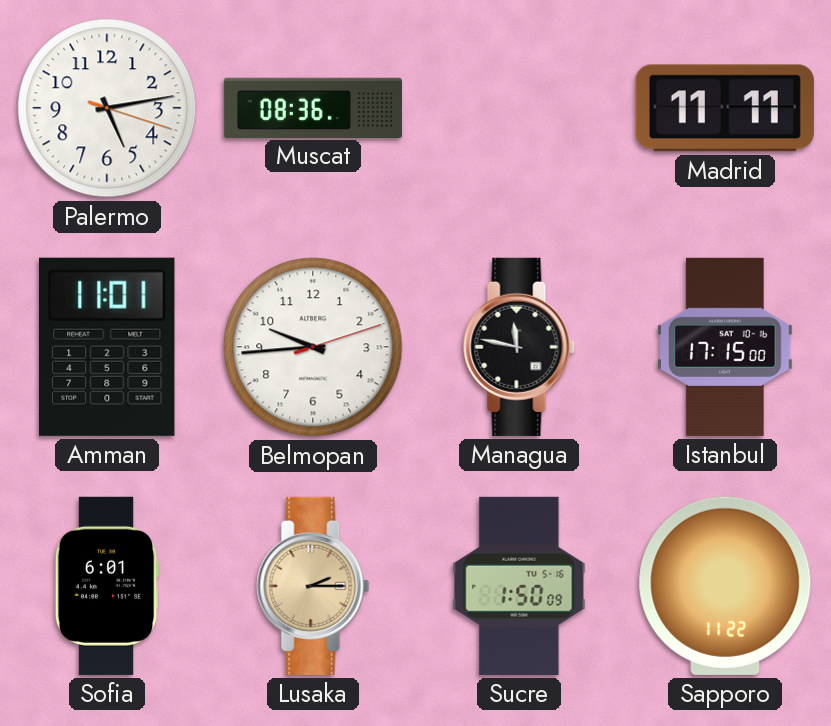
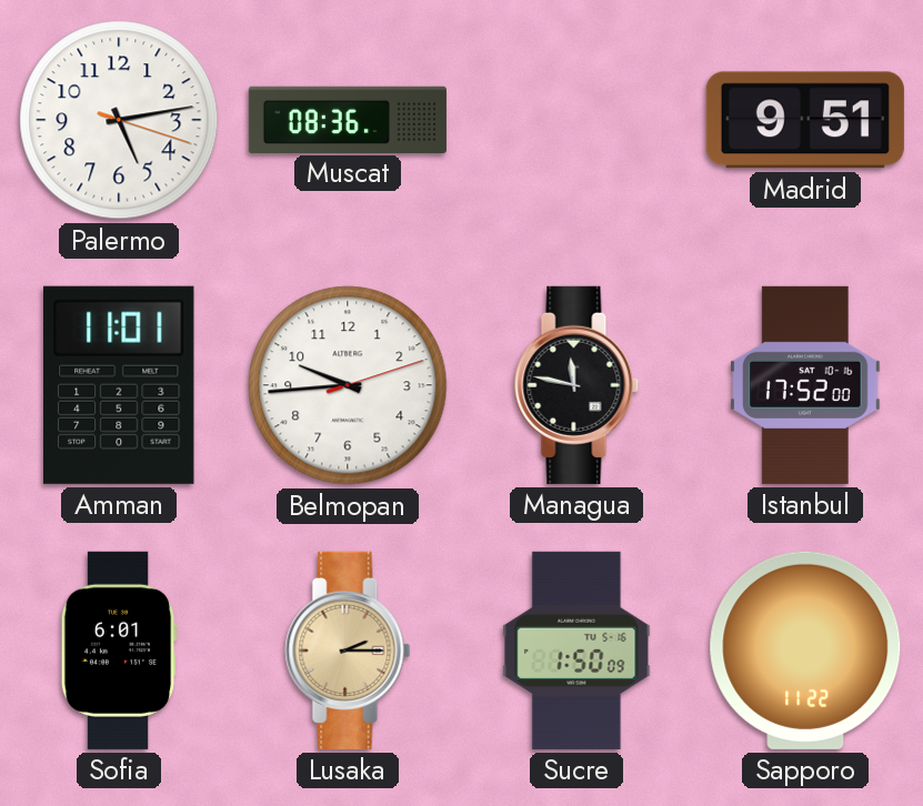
Madrid: 11:11 -> 9:51 (805, 120)
Istanbul: 17:15 -> 17:52 (805, 385)
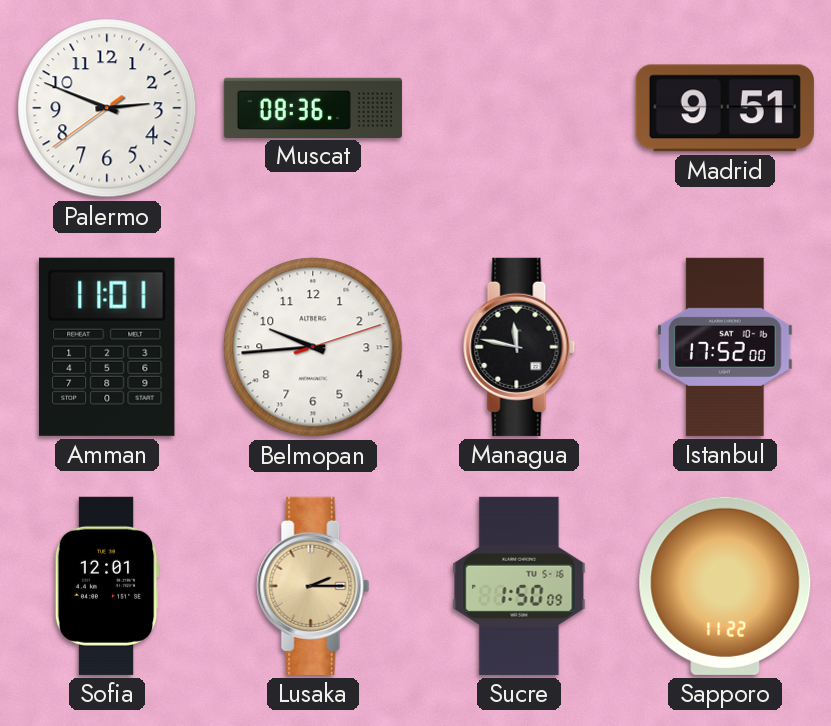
Palermo: 5:13 -> 2:48 (107, 108)
Sofia: 6:01 -> 12:01 (107, 586)
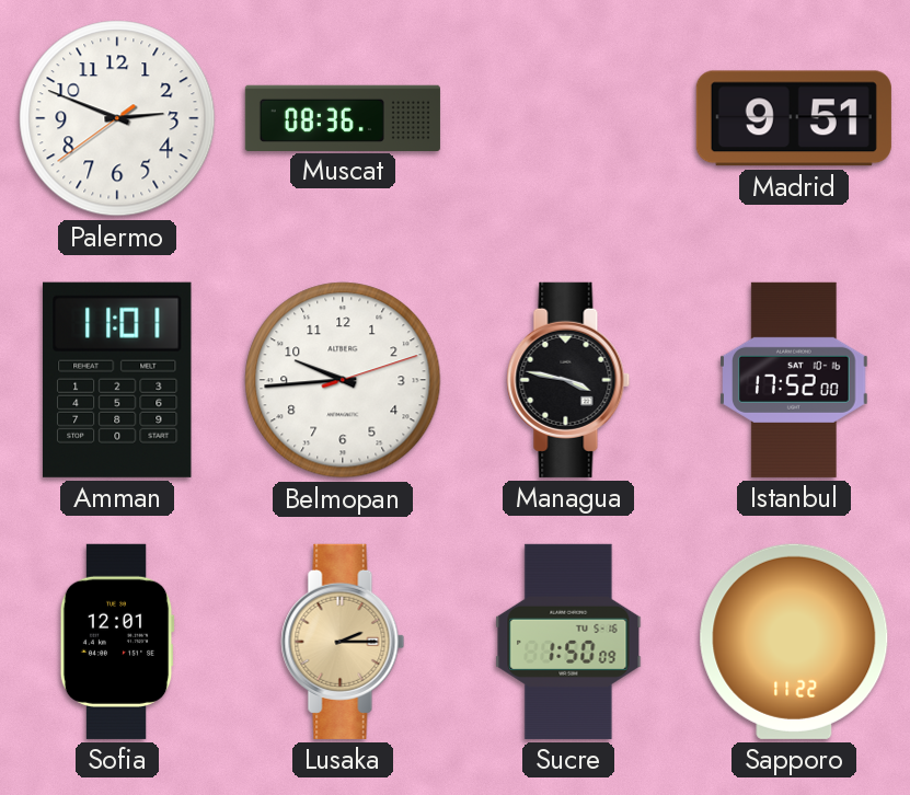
Managua: 11:47 -> 3:47 (568, 380)
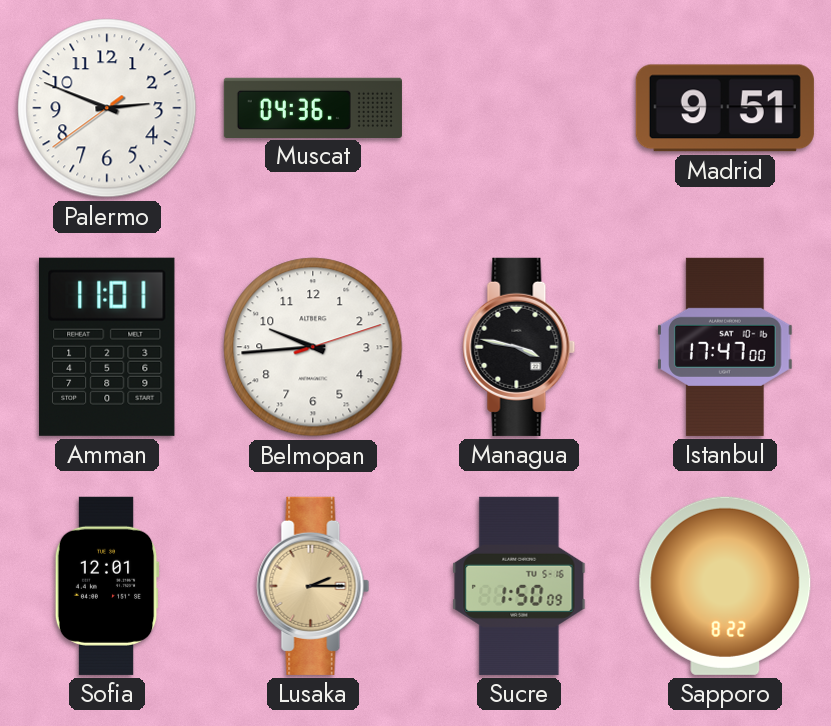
Muscat: 08:36 -> 04:36 (313, 107)
Istanbul: 17:52 -> 17:47 (725, 347)
Sapporo: 11:22 -> 8:22 (725, 586)
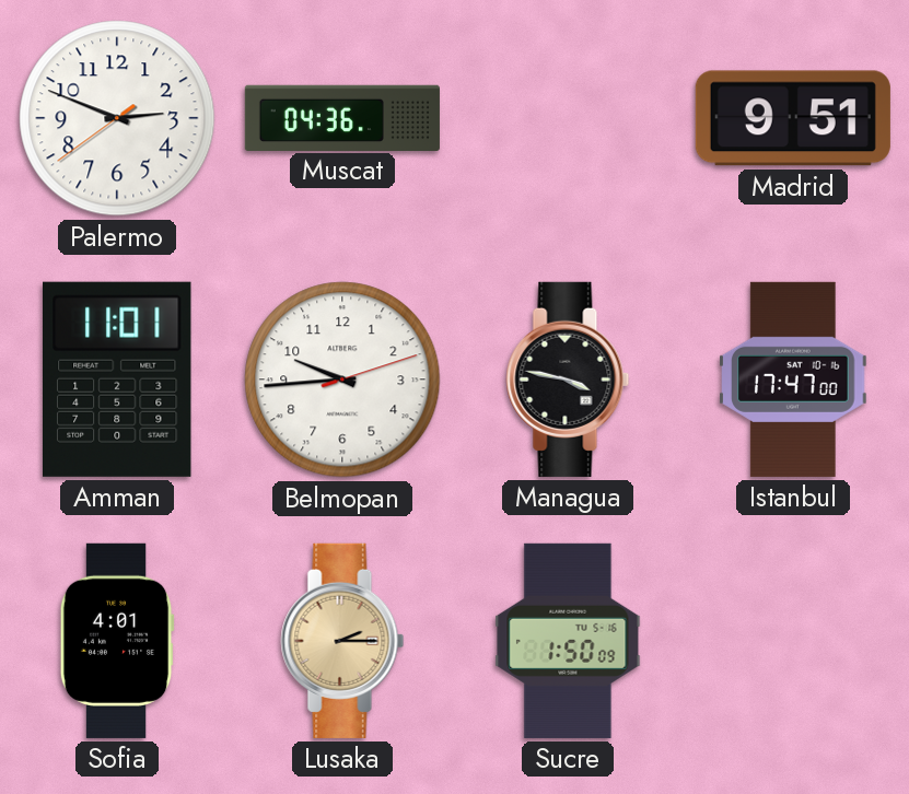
Sofia: 12:01 -> 4:01 (117, 641)
Sapporo: 8:22 -> none (725, 586)
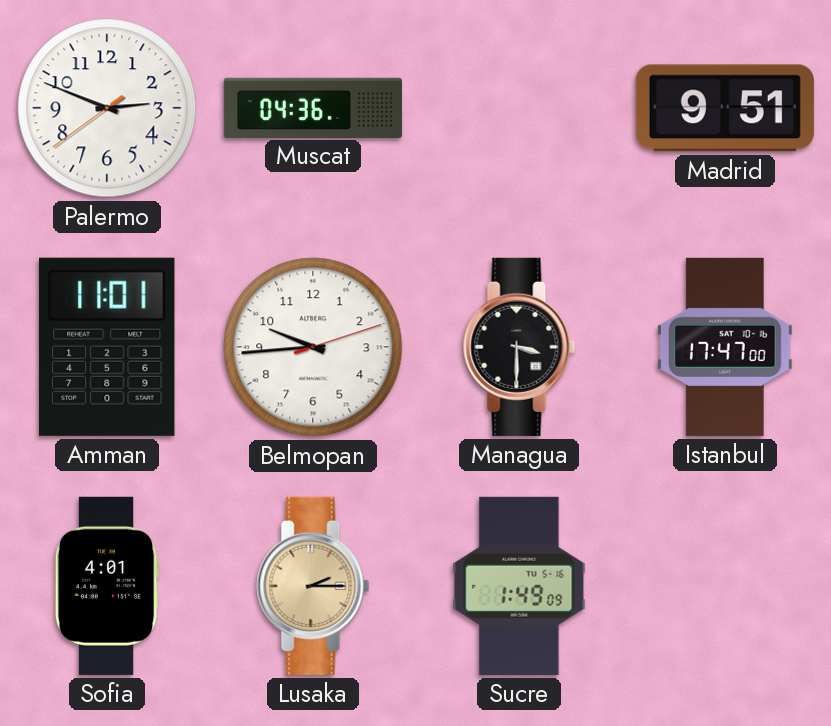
Managua: 3:47 -> 3:30 (519, 347)
Sucre: 1:50 -> 1:49 (519, 586)
